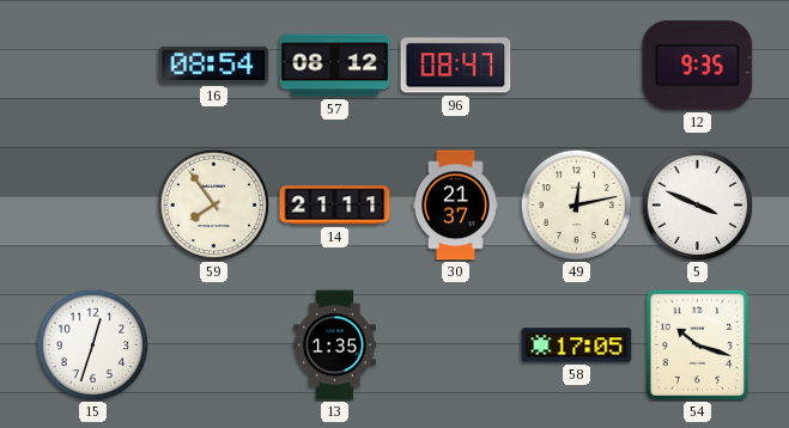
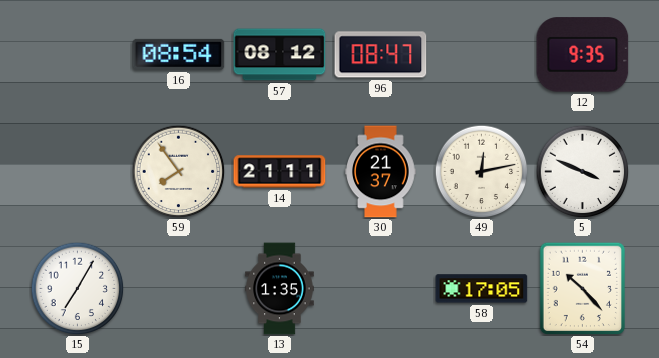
15: 12:33 -> 7:05 (77, 288)
54: 10:18 -> 10:23 (582, 288)
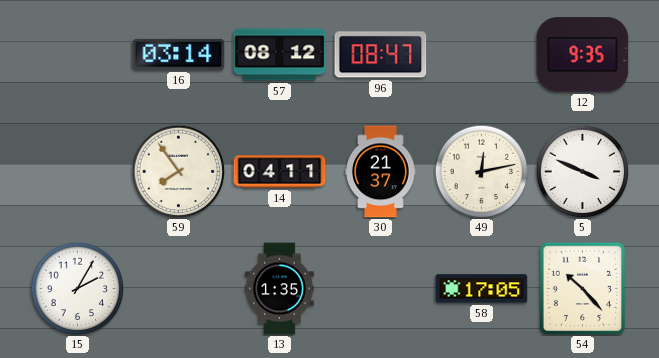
16: 08:54 -> 03:14 (179, 54)
14: 21:11 -> 04:11 (280, 172)
15: 7:05 -> 2:05 (77, 288)
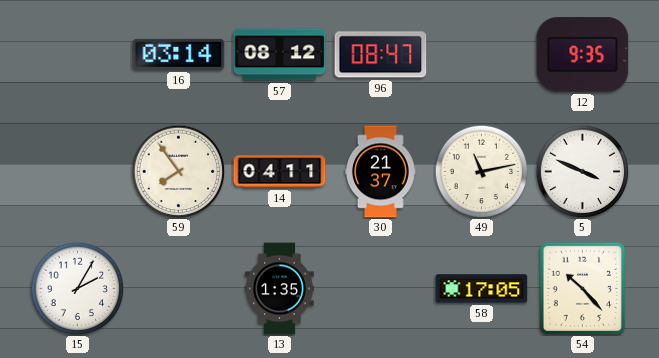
49: 12:13 -> 11:13 (481, 171)
